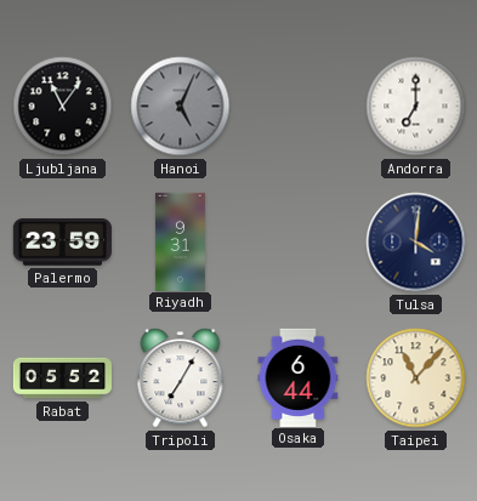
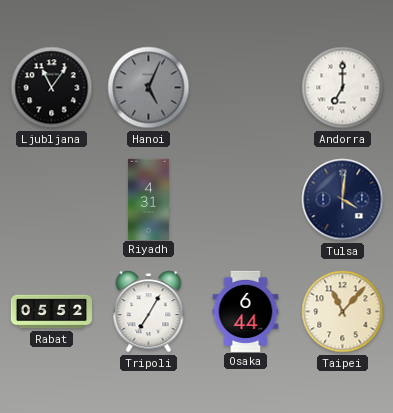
Palermo: 23:59 -> none (62, 243)
Riyadh: 9:31 -> 4:31 (148, 199)
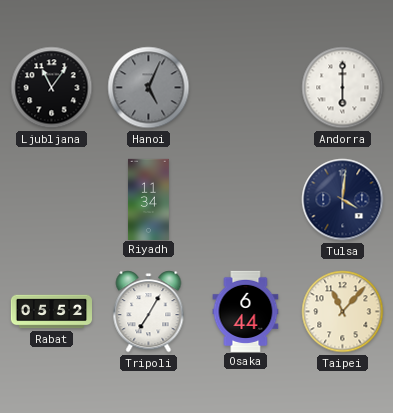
Andorra: 7:00 -> 6:00 (343, 88)
Riyadh: 4:31 -> 11:34 (148, 199)
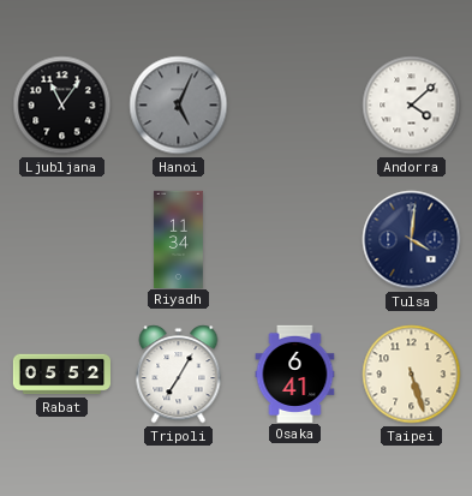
Andorra: 6:00 -> 4:08 (412, 106)
Osaka: 6:44 -> 6:41 (295, 374)
Taipei: 11:07 -> 5:27 (412, 375)
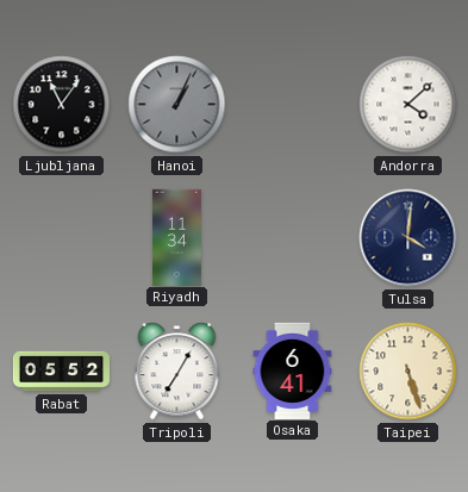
Hanoi: 5:04 -> 1:04 (177, 105)
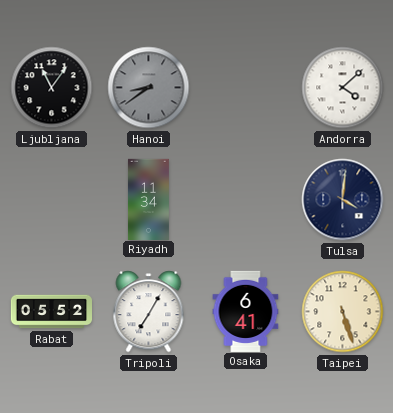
Hanoi: 1:04 -> 8:39 (149, 88)
